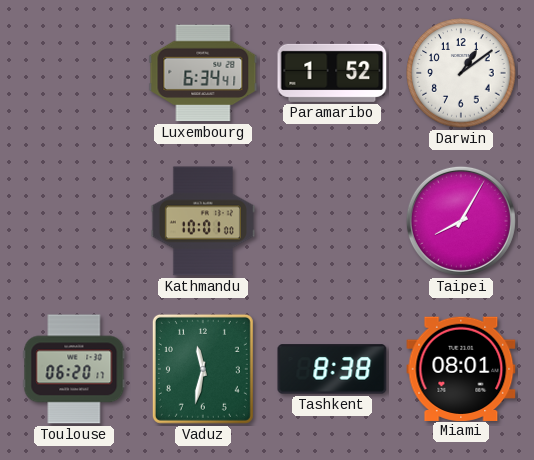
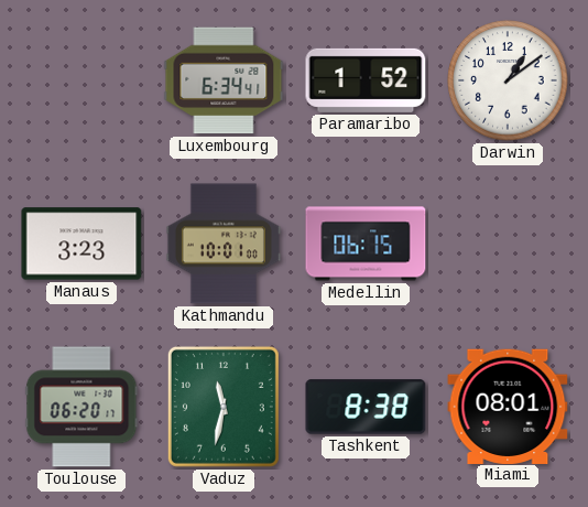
Manaus: none -> 3:23 (81, 244)
Medellin: none -> 06:15 (366, 244)
Taipei: 8:05 -> none (461, 221)
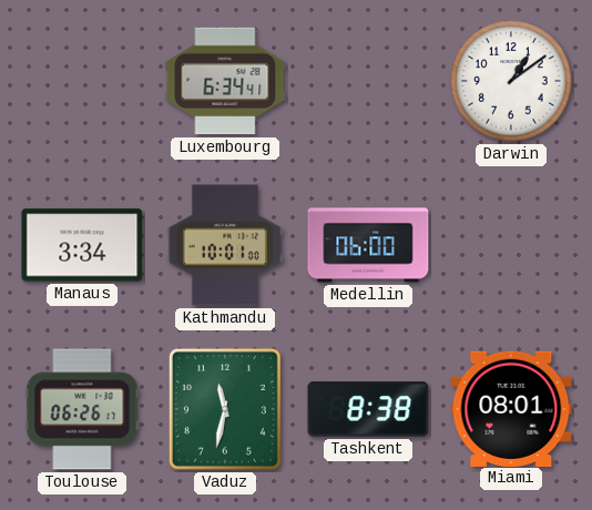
Paramaribo: 1:52 -> none (366, 80)
Manaus: 3:23 -> 3:34 (82, 245)
Medellin: 06:15 -> 06:00 (368, 245)
Toulouse: 06:20 -> 06:26 (82, 409)
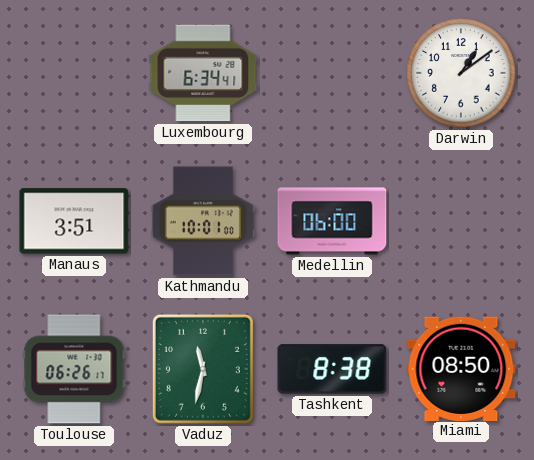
Manaus: 3:34 -> 3:51 (74, 221)
Miami: 08:01 -> 08:50 (461, 368)
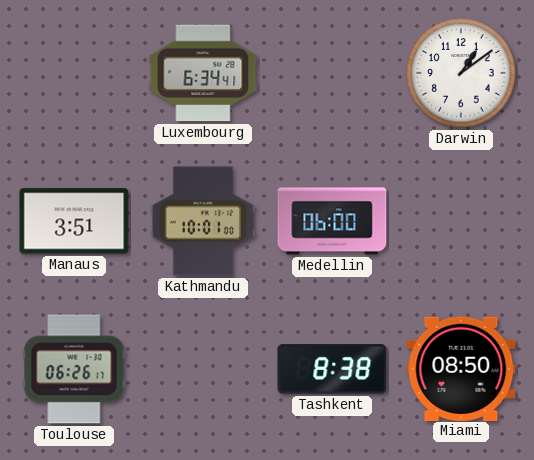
Vaduz: 11:32 -> none (203, 369)
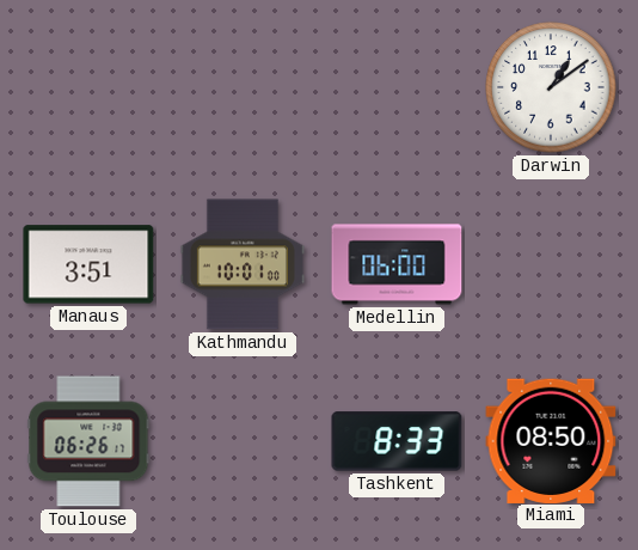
Luxembourg: 6:34 -> none (203, 73)
Tashkent: 8:38 -> 8:33 (397, 441)
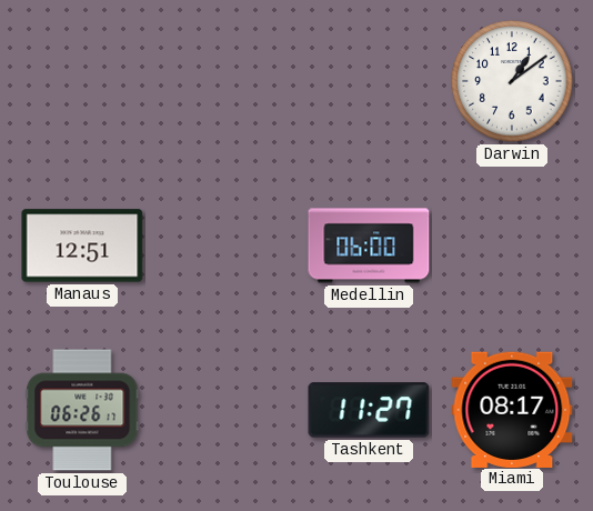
Manaus: 3:51 -> 12:51 (82, 246)
Kathmandu: 10:01 -> none (243, 264)
Tashkent: 8:33 -> 11:27 (369, 410)
Miami: 08:50 -> 08:17 (512, 409)
